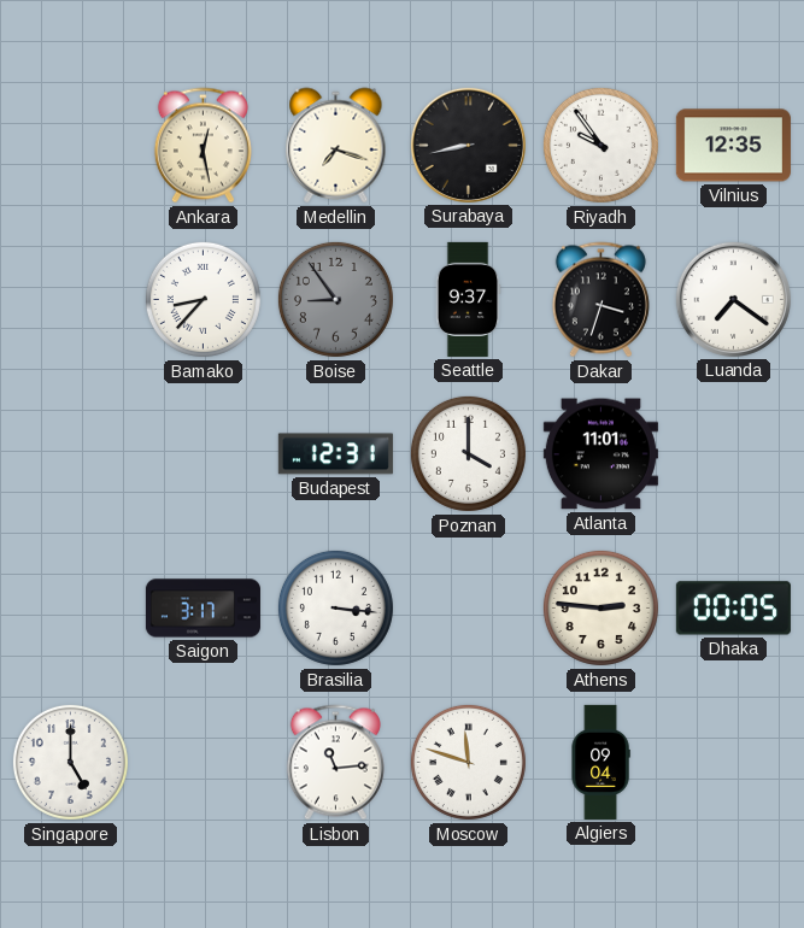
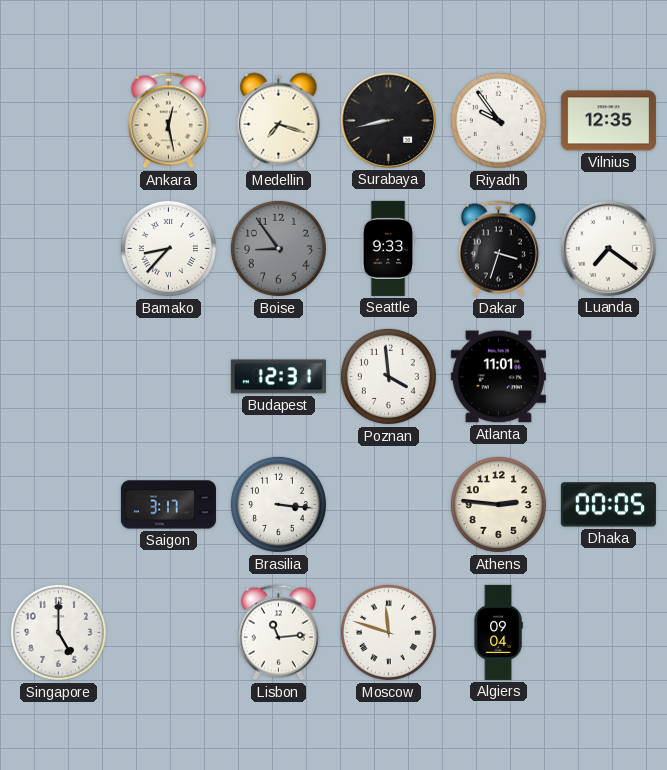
Seattle: 9:37 -> 9:33 (388, 248)
Poznan: 4:00 -> 3:59 (388, 376)
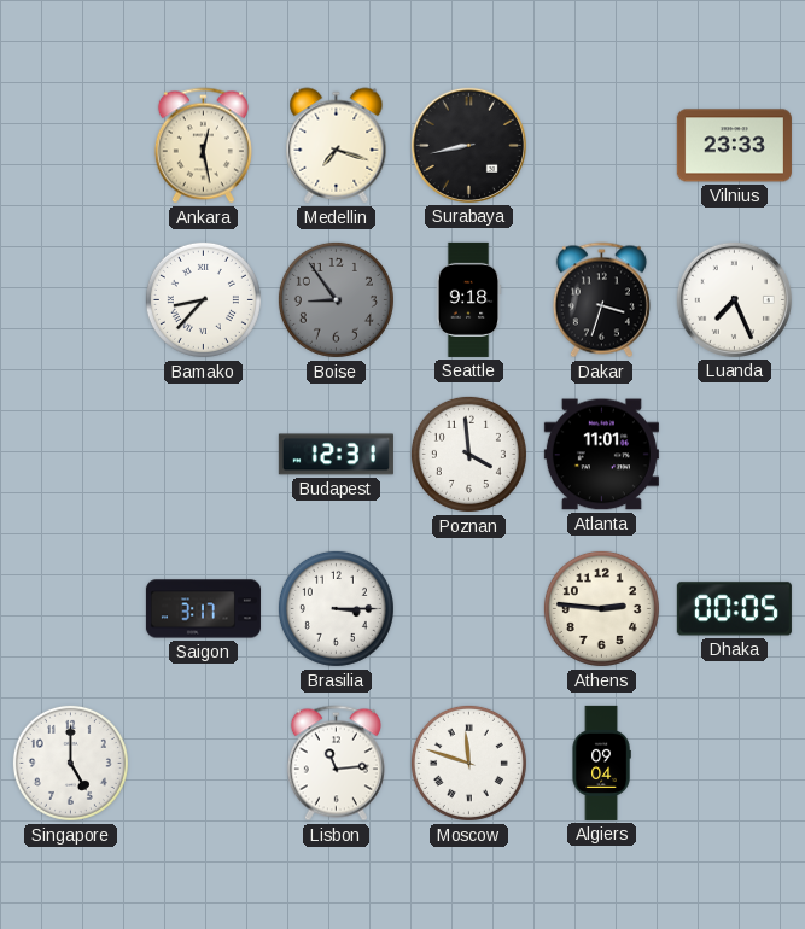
Riyadh: 9:54 -> none (498, 120)
Vilnius: 12:35 -> 23:33 (734, 146)
Seattle: 9:33 -> 9:18 (468, 299)
Luanda: 7:21 -> 7:26 (734, 299)
Brasilia: 3:16 -> 3:15 (336, 608)
